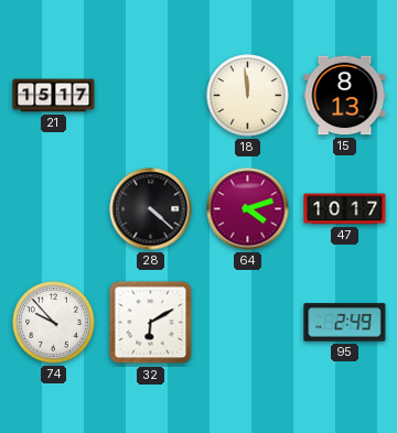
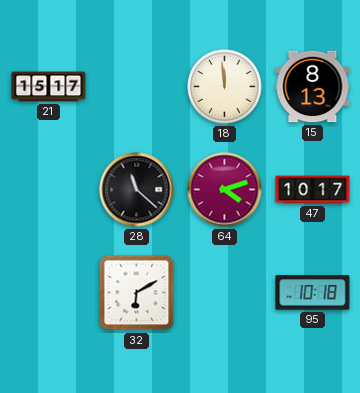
28: 4:22 -> 11:22 (137, 190)
74: 9:53 -> none (54, 323)
95: 2:49 -> 10:18 (313, 293)
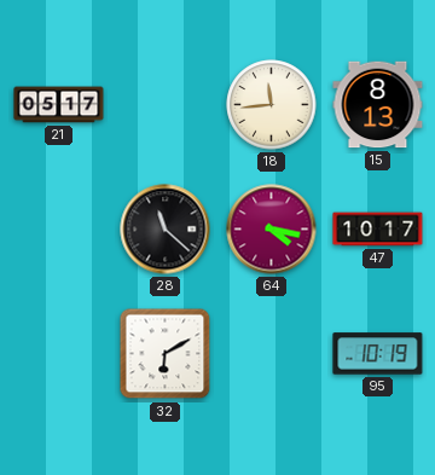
21: 15:17 -> 05:17 (59, 105)
18: 11:59 -> 11:44 (272, 105)
64: 4:12 -> 4:17 (272, 230)
95: 10:18 -> 10:19 (378, 354)
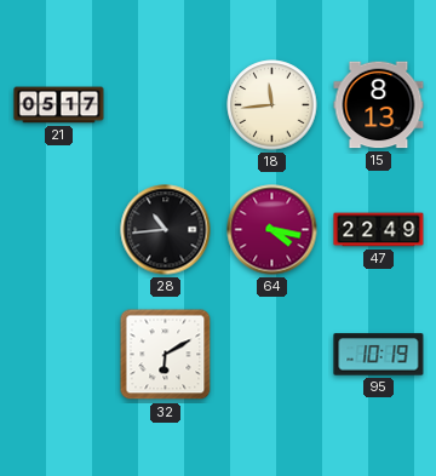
28: 11:22 -> 10:44 (166, 230)
47: 10:17 -> 22:49 (379, 230)
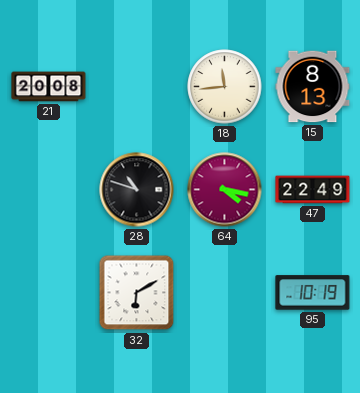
21: 05:17 -> 20:08 (49, 87)
28: 10:44 -> 10:48 (137, 190)
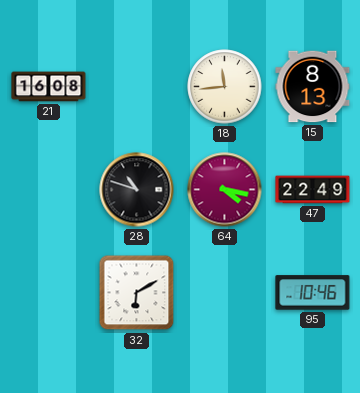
21: 20:08 -> 16:08 (49, 87)
95: 10:19 -> 10:46 (313, 293)
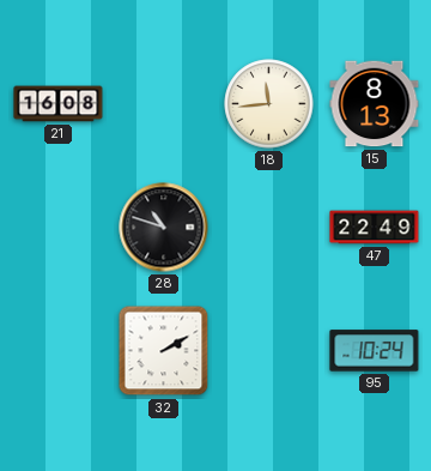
64: 4:17 -> none (225, 190)
32: 6:10 -> 2:10 (164, 351)
95: 10:46 -> 10:24 (375, 351)
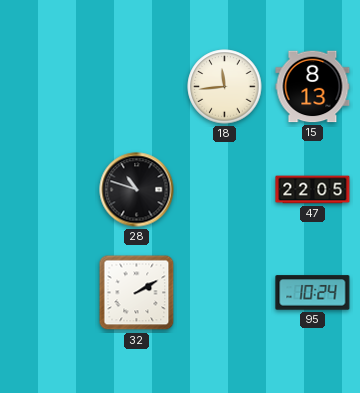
21: 16:08 -> none (59, 104)
47: 22:49 -> 22:05 (313, 190)
